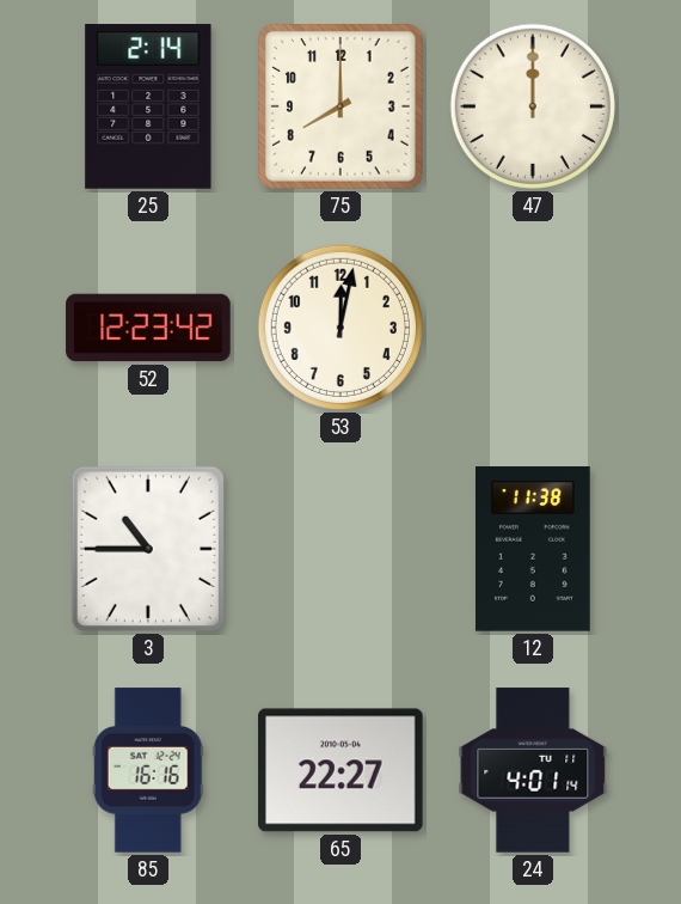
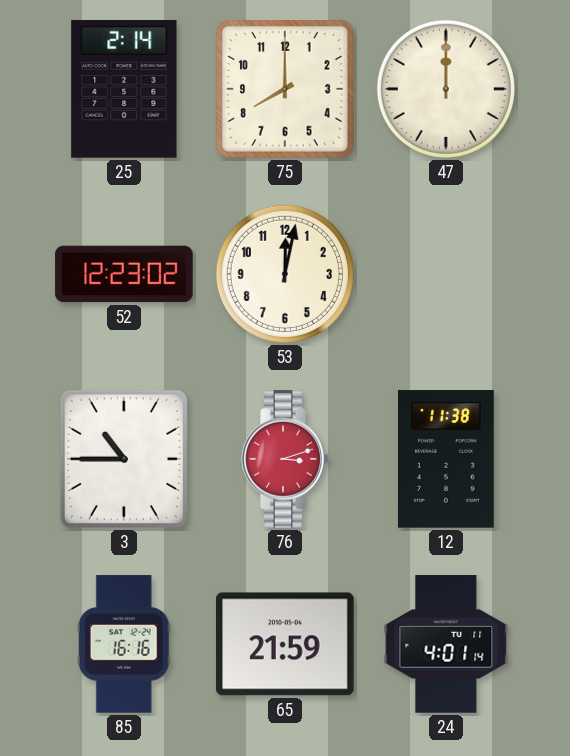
52: 12:23:42 -> 12:23:02 (124, 274)
76: none -> 3:12 (285, 459)
65: 22:27 -> 21:59 (286, 644)
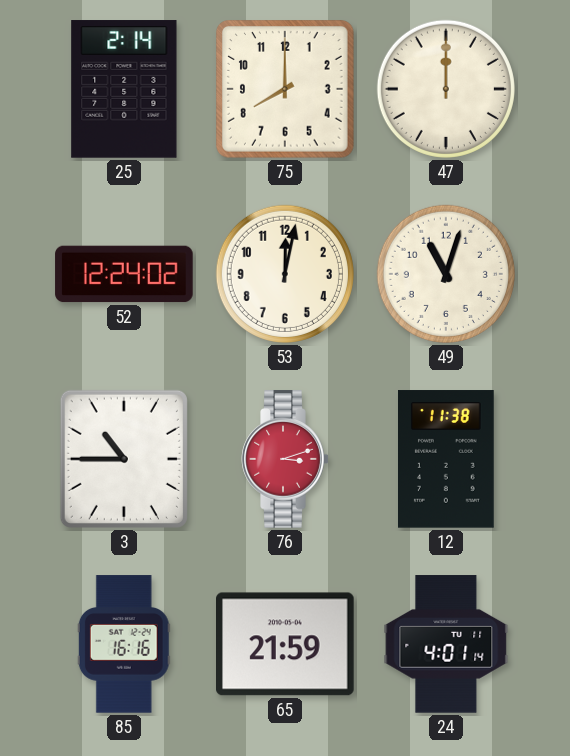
52: 12:23 -> 12:24 (124, 274)
49: none -> 11:03 (446, 274)
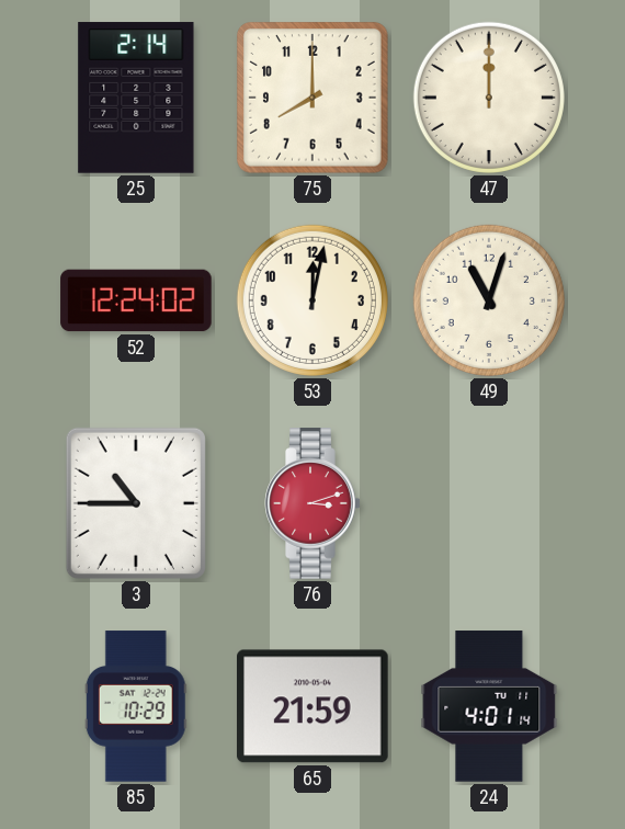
12: 11:38 -> none (447, 459)
85: 16:16 -> 10:29 (136, 706)
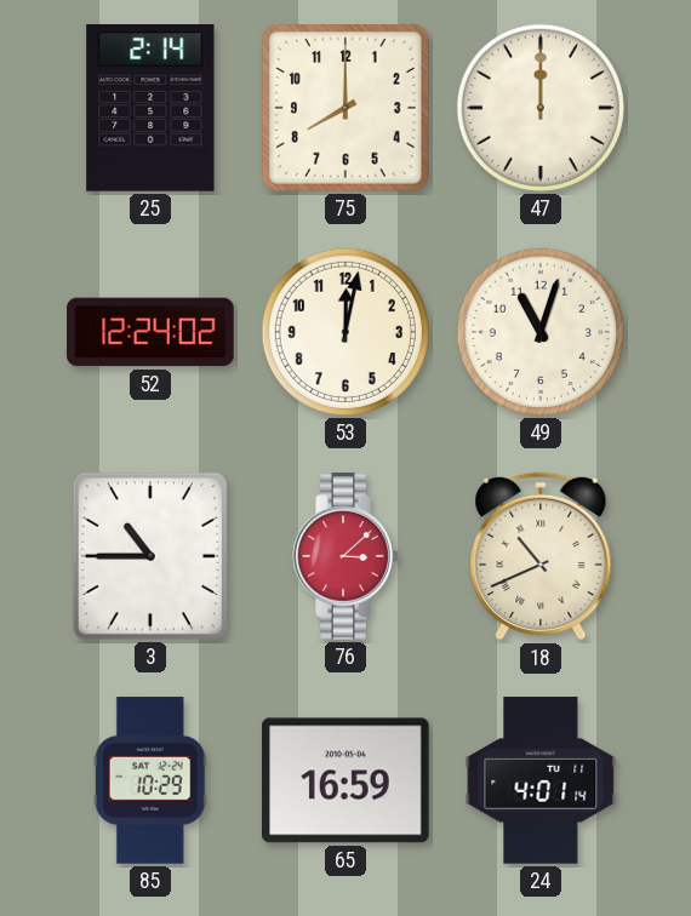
76: 3:12 -> 3:08 (345, 556)
18: none -> 10:41 (541, 556)
65: 21:59 -> 16:59 (347, 780)
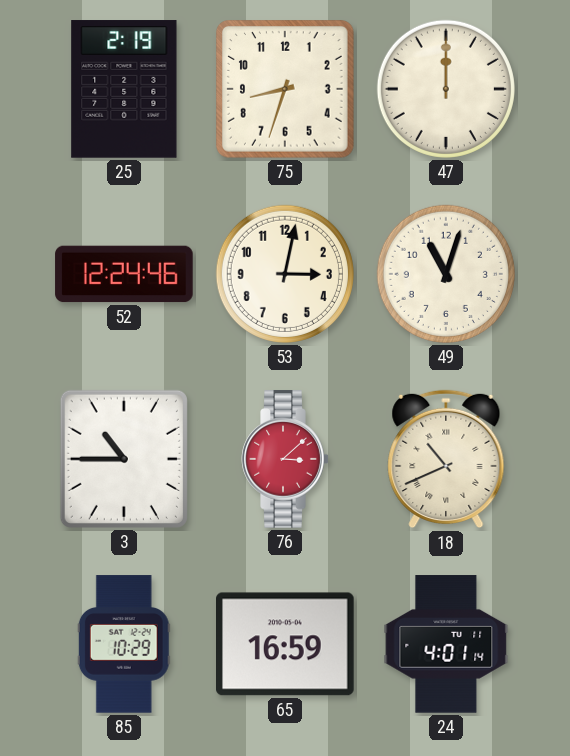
25: 2:14 -> 2:19 (124, 89)
75: 8:00 -> 8:33 (286, 90)
52: 12:24:02 -> 12:24:46 (124, 274)
53: 12:02 -> 3:02 (285, 274)
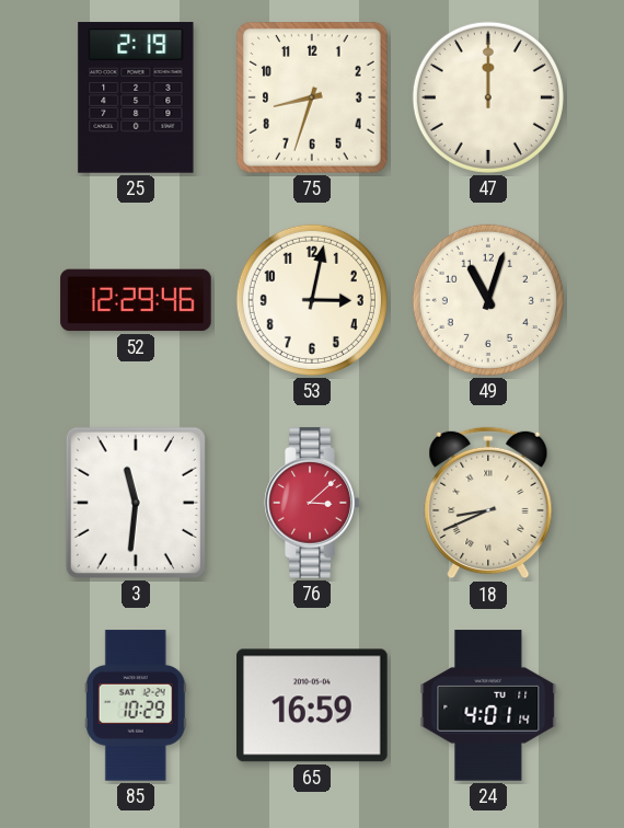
52: 12:24 -> 12:29 (136, 300)
3: 10:45 -> 11:31 (136, 503)
18: 10:41 -> 8:41 (488, 503)
